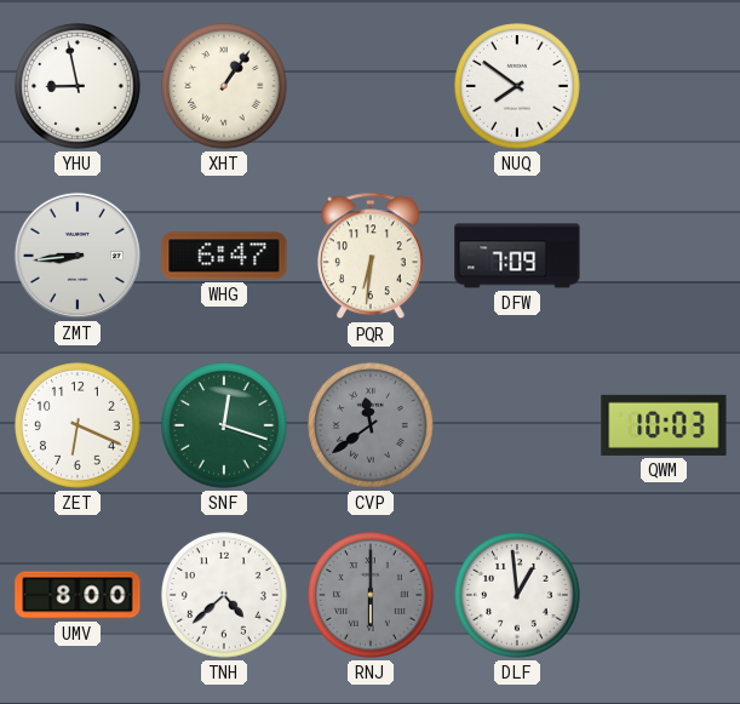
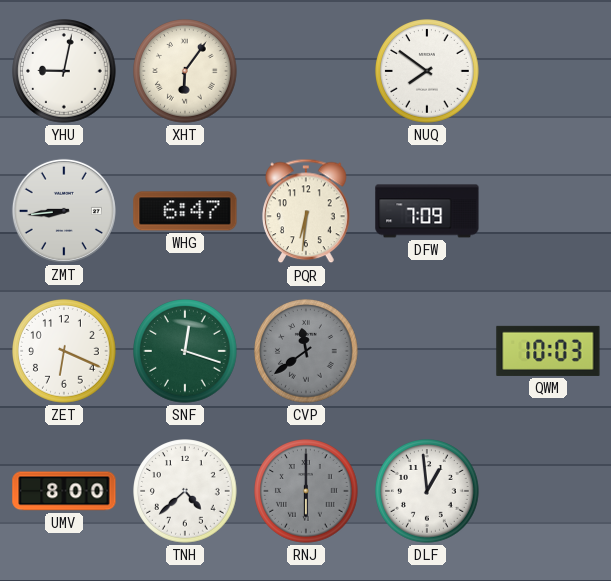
YHU: 8:58 -> 9:02 (64, 71)
XHT: 1:06 -> 6:06 (185, 71)
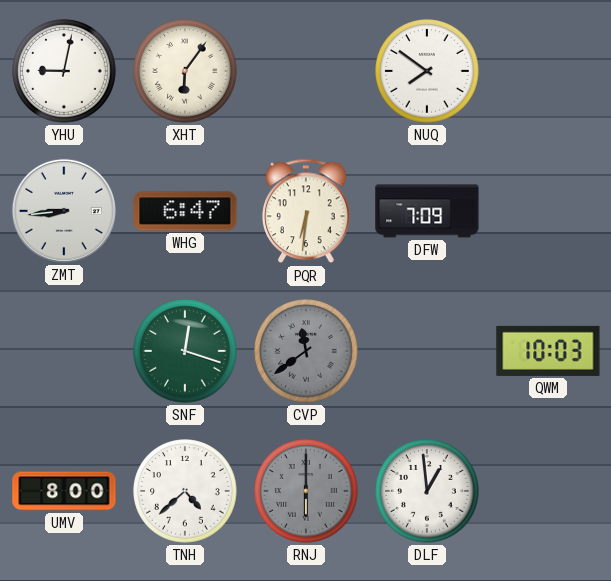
ZET: 6:19 -> none (64, 351)
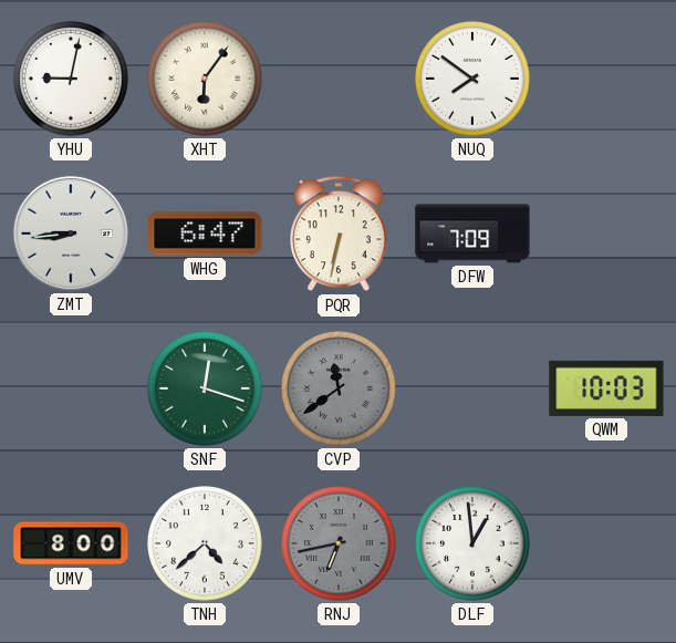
PQR: 6:31 -> 6:32 (339, 234)
RNJ: 6:00 -> 6:43 (339, 543)
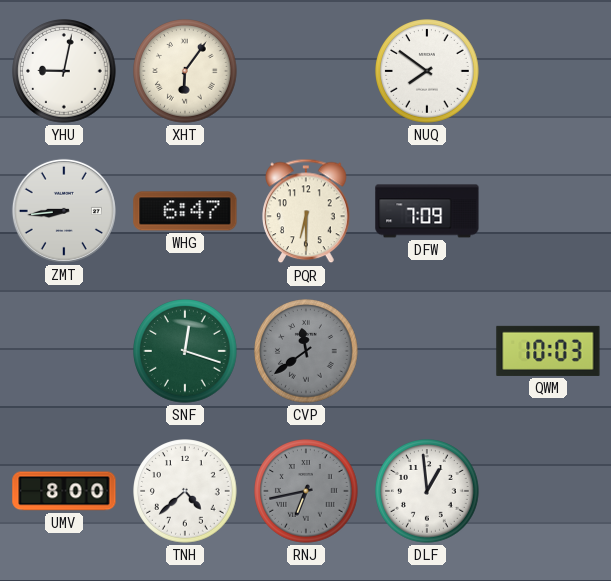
PQR: 6:32 -> 6:30 (306, 211)
